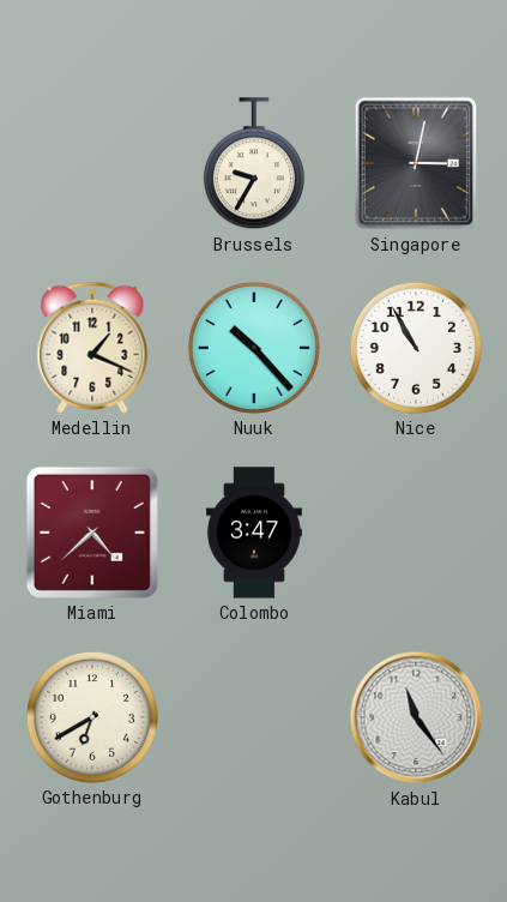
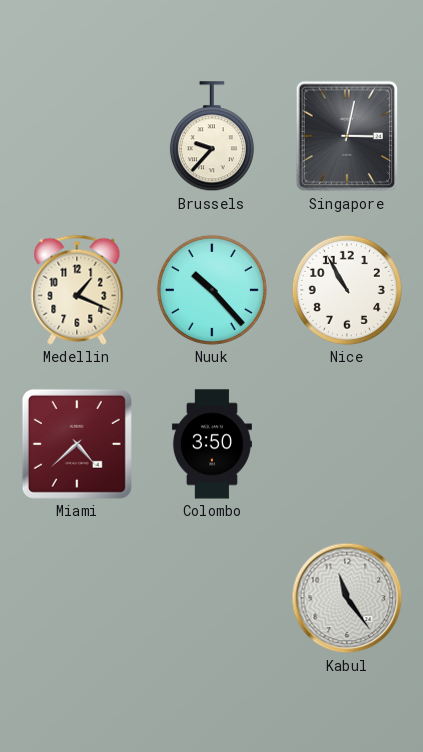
Brussels: 9:35 -> 9:37 (212, 137)
Colombo: 3:47 -> 3:50 (212, 444)
Gothenburg: 6:40 -> none (92, 717)
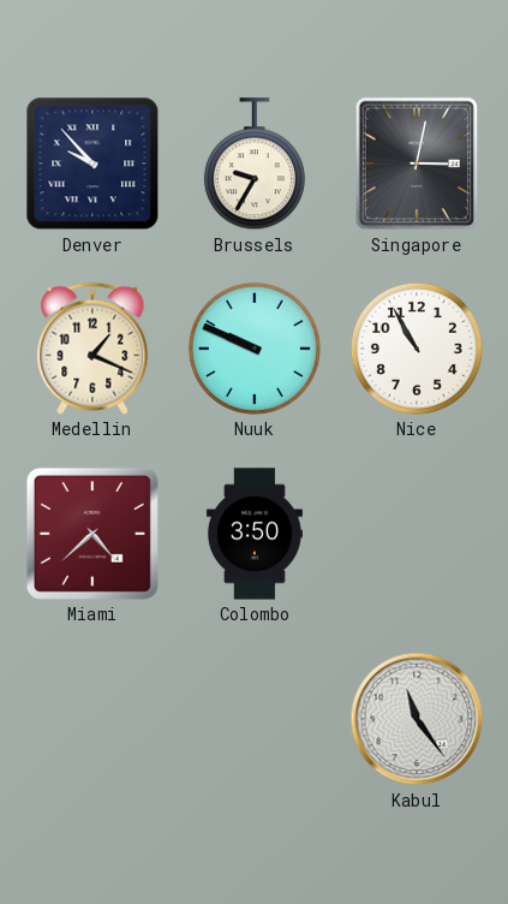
Denver: none -> 9:53 (92, 163)
Brussels: 9:37 -> 9:35 (255, 165)
Nuuk: 10:23 -> 9:49 (255, 349)
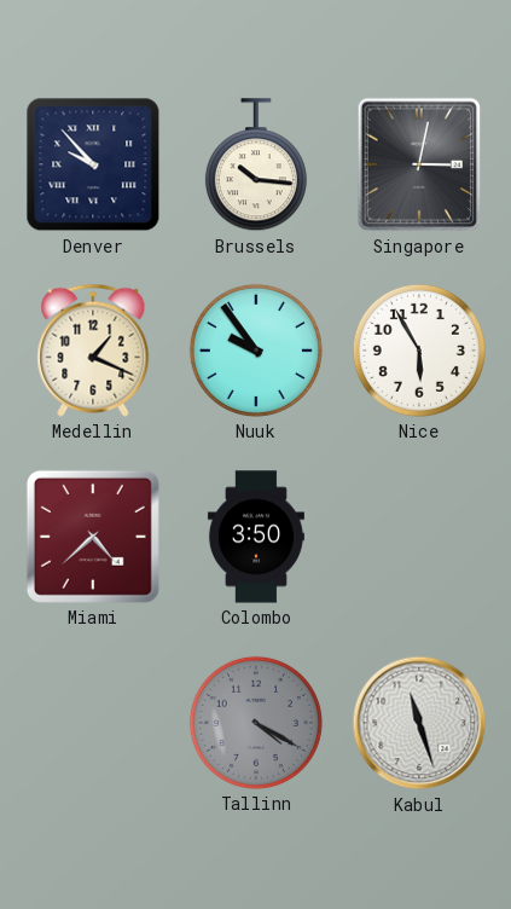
Brussels: 9:35 -> 10:16 (256, 166)
Nuuk: 9:49 -> 9:54 (256, 351)
Nice: 10:55 -> 5:55 (419, 351)
Tallinn: none -> 4:20 (256, 723)
Kabul: 11:24 -> 11:27 (419, 723)
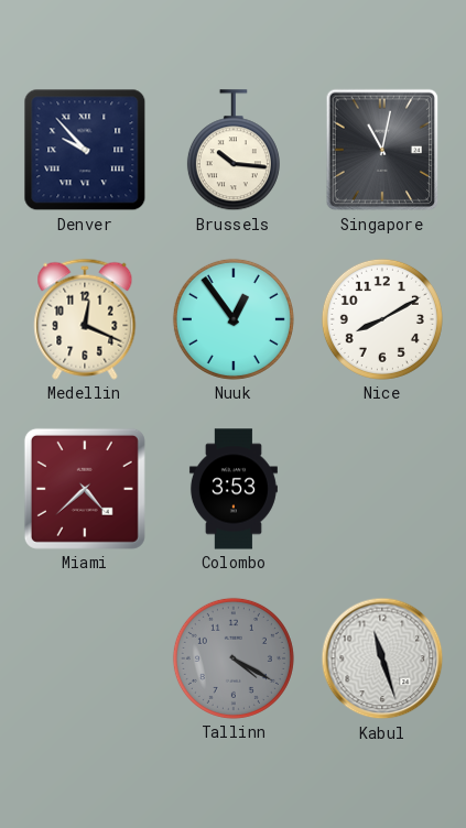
Singapore: 3:02 -> 11:02 (382, 150)
Medellin: 1:19 -> 12:19 (85, 319)
Nuuk: 9:54 -> 12:54 (234, 319)
Nice: 5:55 -> 8:10 (382, 319)
Colombo: 3:50 -> 3:53 (234, 489)
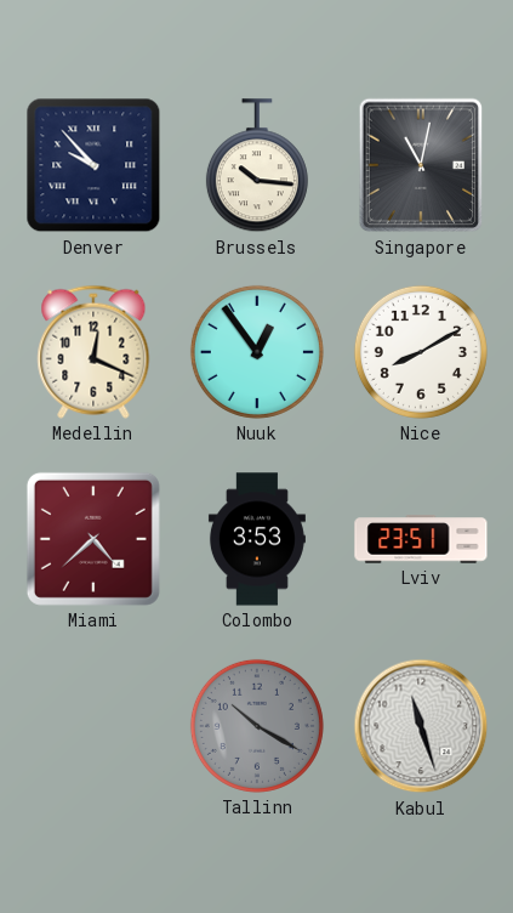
Lviv: none -> 23:51 (421, 539)
Tallinn: 4:20 -> 10:20 (257, 726)
